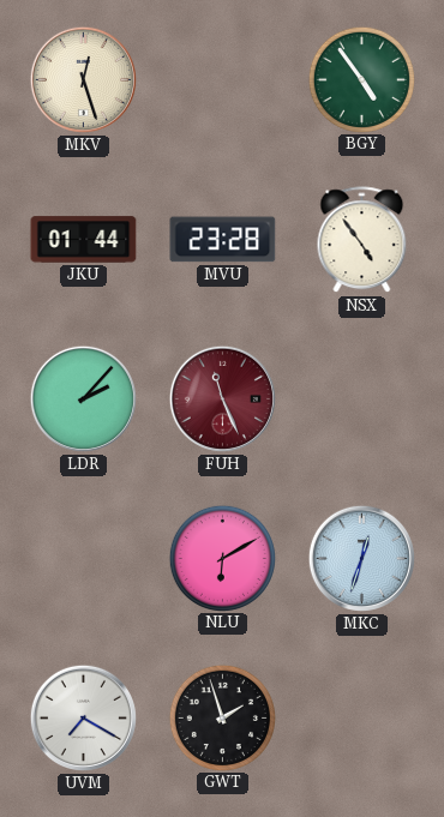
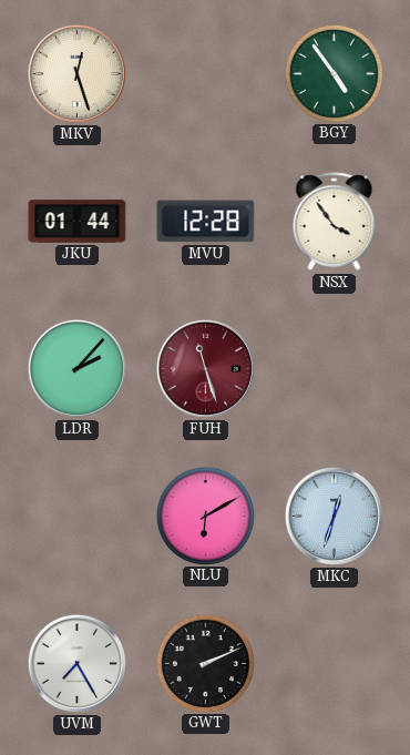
MVU: 23:28 -> 12:28 (206, 222)
NSX: 4:54 -> 3:54 (335, 222)
FUH: 11:26 -> 11:27 (205, 368)
UVM: 7:20 -> 7:25 (76, 663)
GWT: 1:57 -> 2:11 (205, 663)
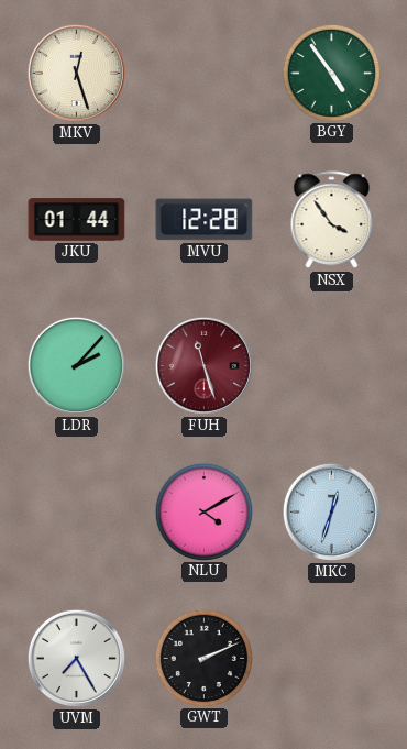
NLU: 6:10 -> 4:10 (204, 511)
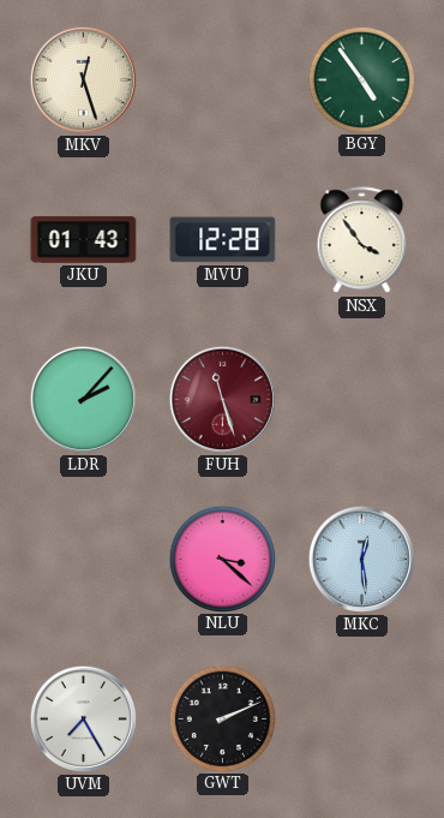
JKU: 01:44 -> 01:43 (84, 240)
NLU: 4:10 -> 3:22 (222, 559)
MKC: 12:33 -> 12:29 (361, 559)
